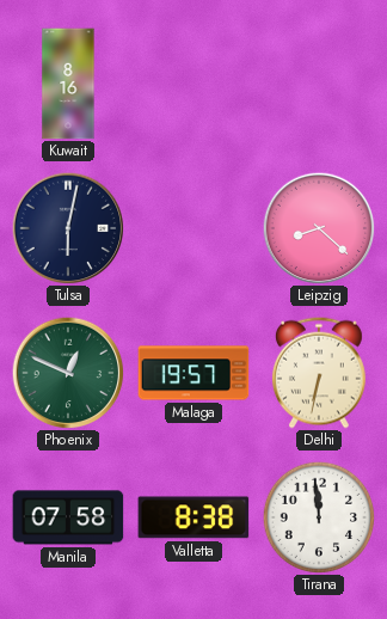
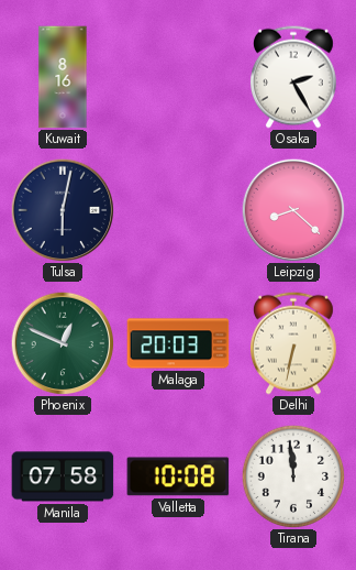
Osaka: none -> 2:25 (293, 77)
Malaga: 19:57 -> 20:03 (178, 343)
Valletta: 8:38 -> 10:08 (178, 476)
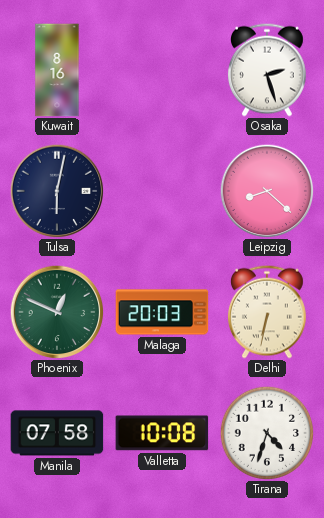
Osaka: 2:25 -> 2:27 (267, 70)
Tirana: 11:59 -> 4:33 (266, 432)
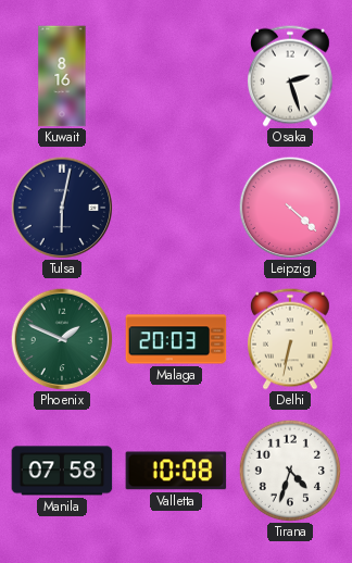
Leipzig: 8:22 -> 4:22 (290, 208)
Phoenix: 12:49 -> 1:49 (62, 339)
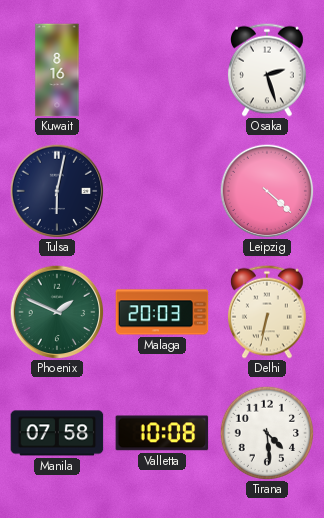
Tirana: 4:33 -> 4:29 (266, 432)
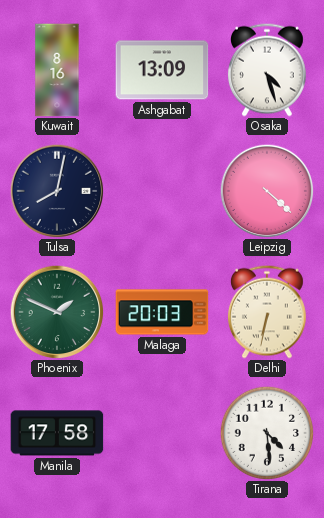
Ashgabat: none -> 13:09 (162, 70)
Osaka: 2:27 -> 4:27 (267, 70)
Tulsa: 6:02 -> 8:02 (57, 191)
Manila: 07:58 -> 17:58 (57, 433)
Valletta: 10:08 -> none (162, 433)
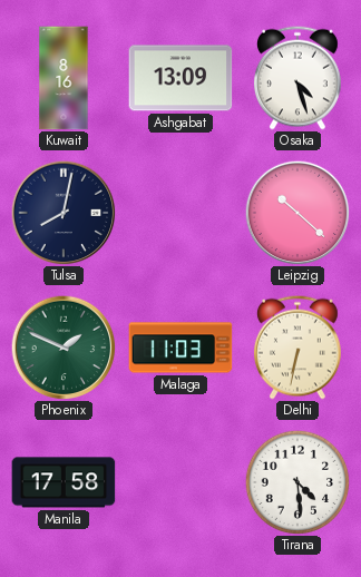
Leipzig: 4:22 -> 10:22 (297, 213)
Malaga: 20:03 -> 11:03 (180, 348)
